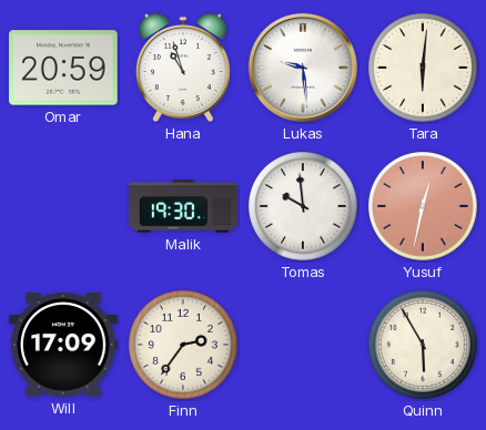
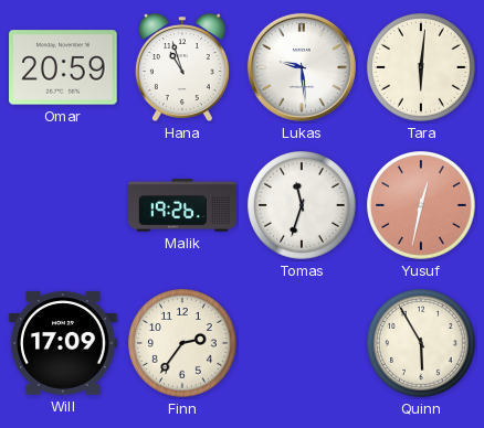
Malik: 19:30 -> 19:26 (182, 205)
Tomas: 9:59 -> 11:33 (303, 206)
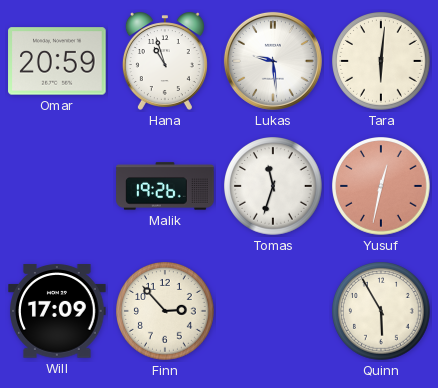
Finn: 2:36 -> 2:53 (166, 312)
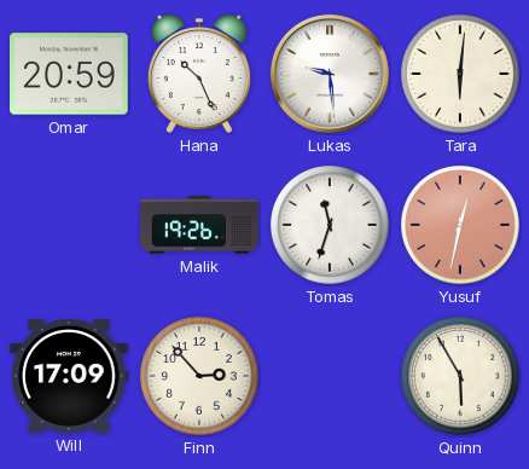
Hana: 10:57 -> 10:26 (199, 74)
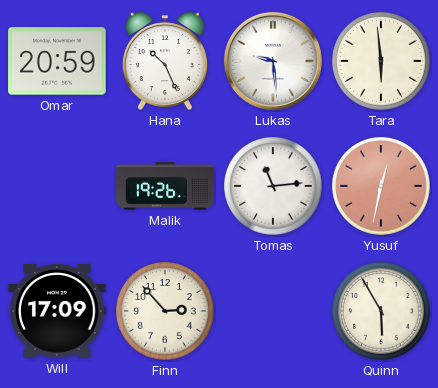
Tara: 6:01 -> 5:59 (382, 62)
Tomas: 11:33 -> 11:14 (274, 187)
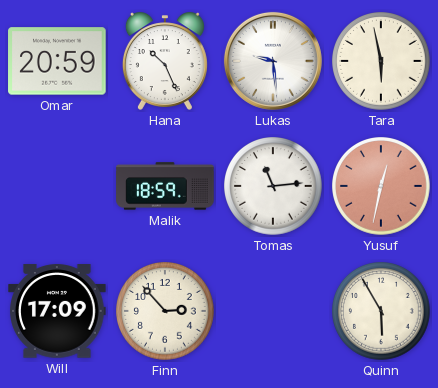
Tara: 5:59 -> 5:58 (382, 62)
Malik: 19:26 -> 18:59 (165, 186)
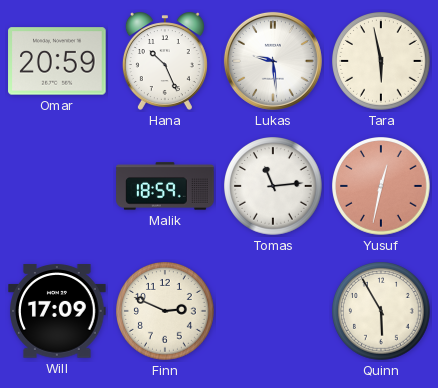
Finn: 2:53 -> 2:49 (166, 312)
